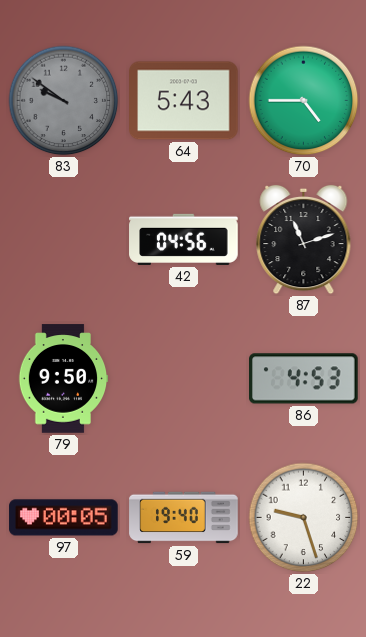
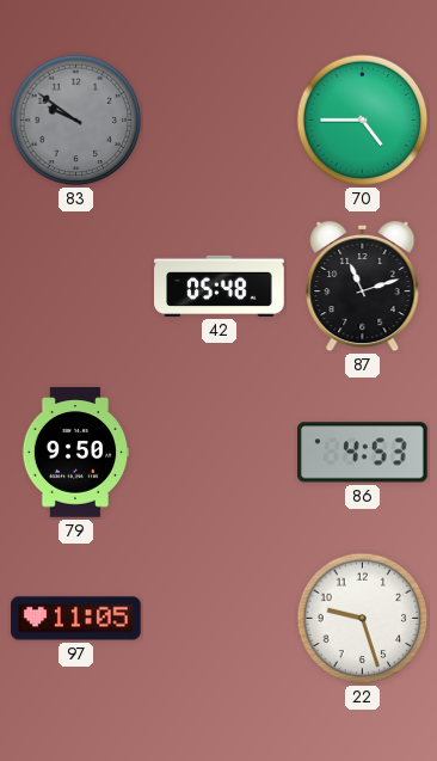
64: 5:43 -> none (184, 101)
42: 04:56 -> 05:48 (220, 286)
97: 00:05 -> 11:05 (76, 619)
59: 19:40 -> none (184, 518)
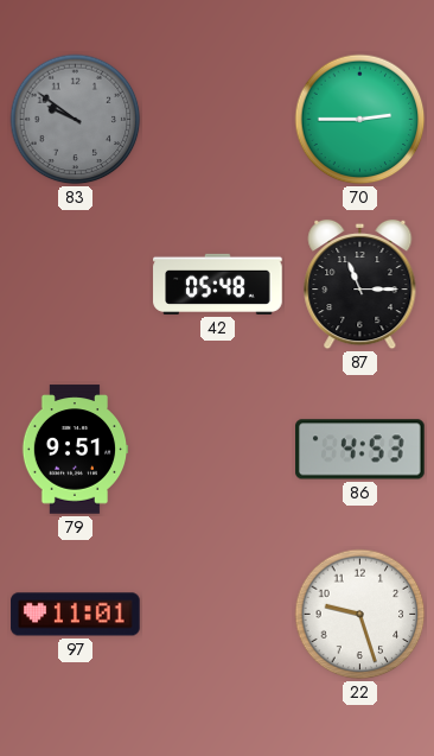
70: 4:45 -> 2:45 (360, 120)
87: 11:12 -> 11:15 (360, 285)
79: 9:50 -> 9:51 (75, 450)
97: 11:05 -> 11:01 (76, 615)
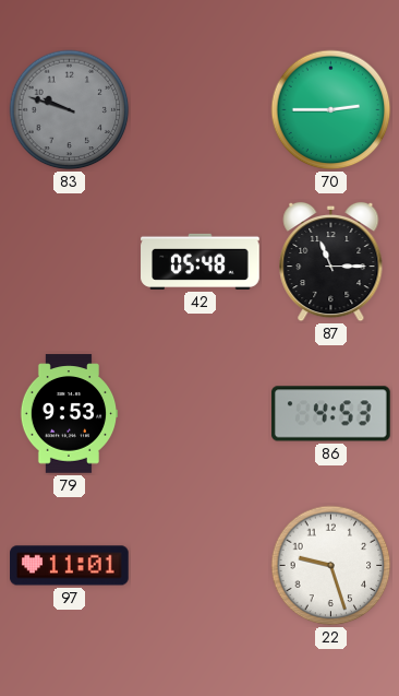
83: 9:51 -> 9:48 (70, 110)
79: 9:51 -> 9:53 (69, 414)
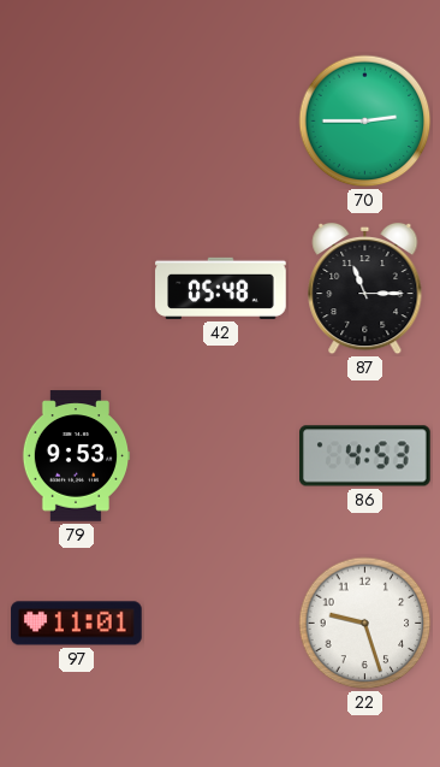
83: 9:48 -> none (70, 110)
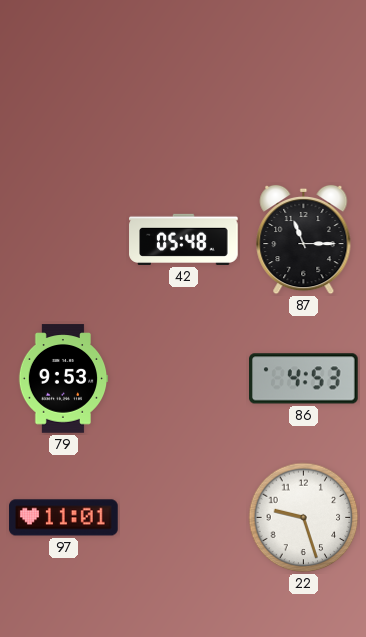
70: 2:45 -> none (365, 122)
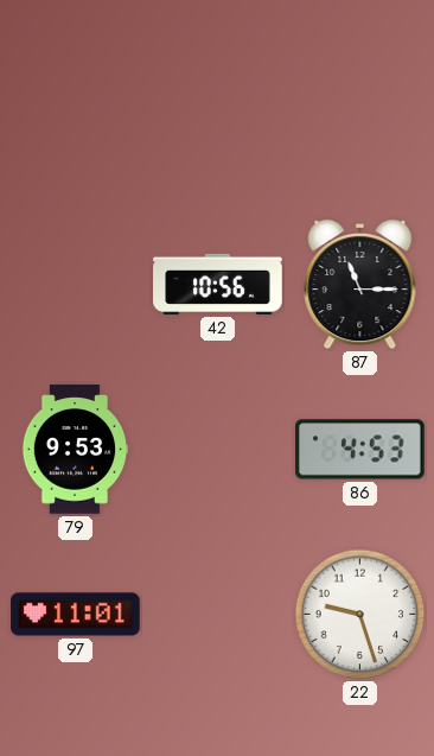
42: 05:48 -> 10:56 (218, 284)
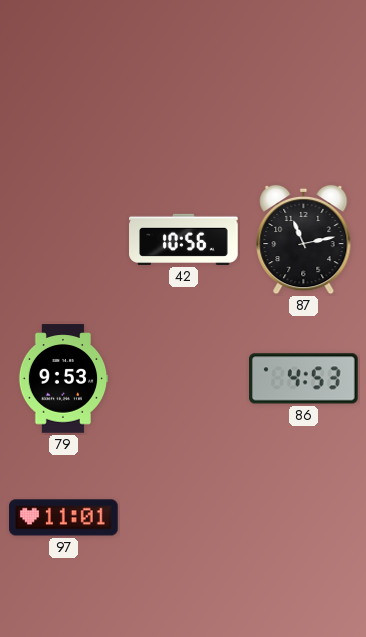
87: 11:15 -> 11:13 (304, 240)
22: 9:27 -> none (360, 615)
